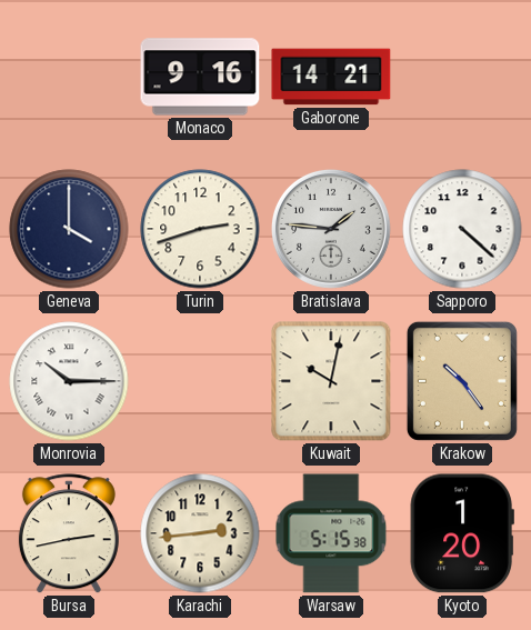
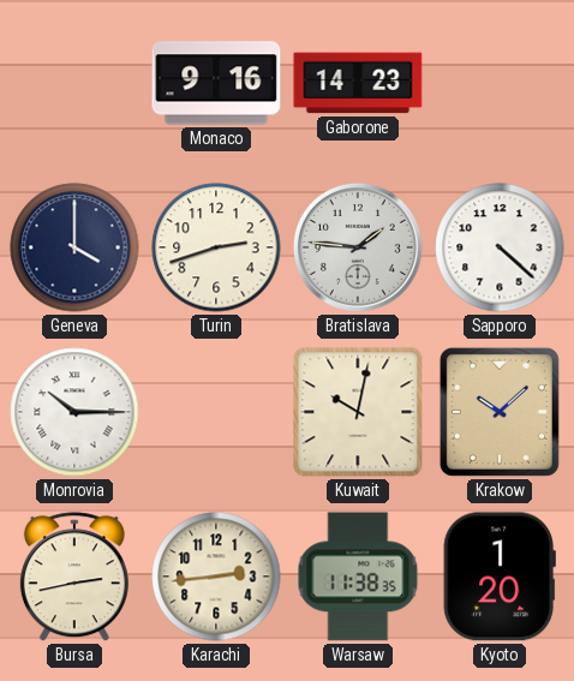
Gaborone: 14:21 -> 14:23 (358, 83)
Krakow: 10:24 -> 10:08 (500, 412)
Warsaw: 5:15 -> 11:38 (358, 577)
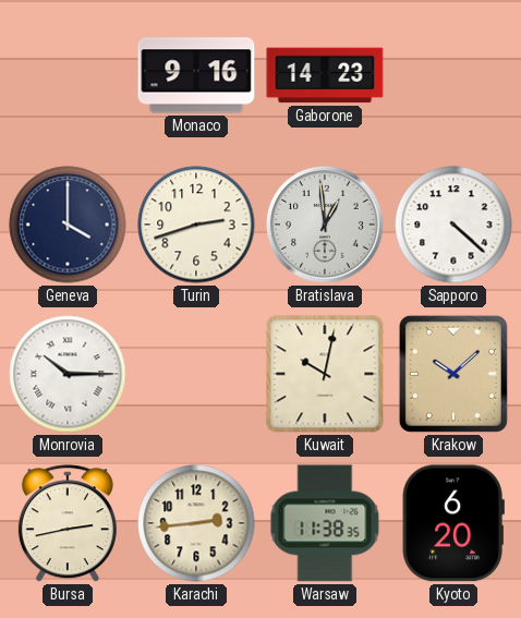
Bratislava: 1:46 -> 12:59 (325, 225)
Kyoto: 1:20 -> 6:20 (453, 523)
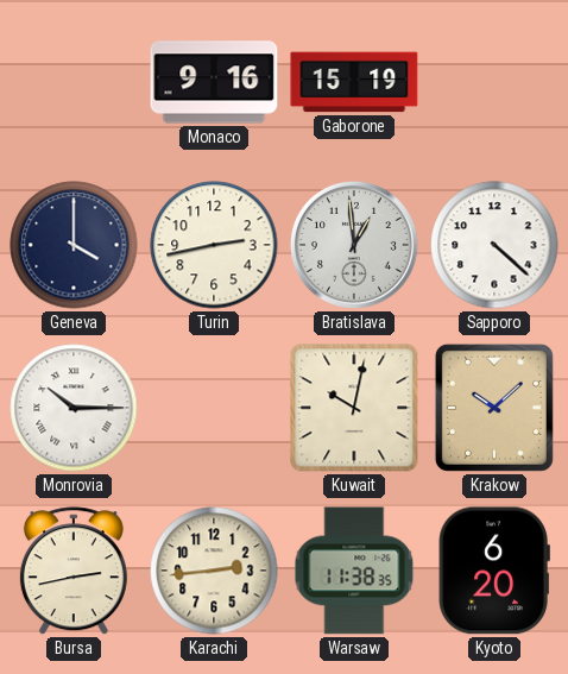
Gaborone: 14:23 -> 15:19 (354, 82)
Turin: 2:42 -> 2:43 (214, 245)
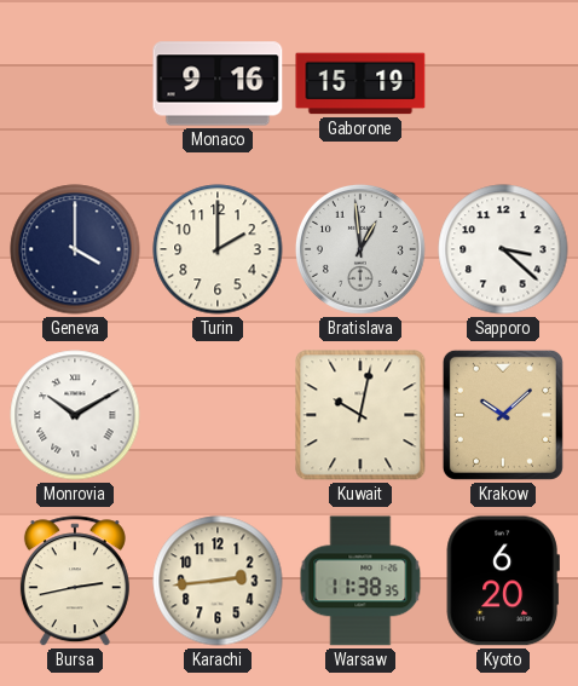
Turin: 2:43 -> 2:00 (218, 249)
Sapporo: 4:22 -> 3:22 (503, 249)
Monrovia: 10:15 -> 10:10 (75, 415)
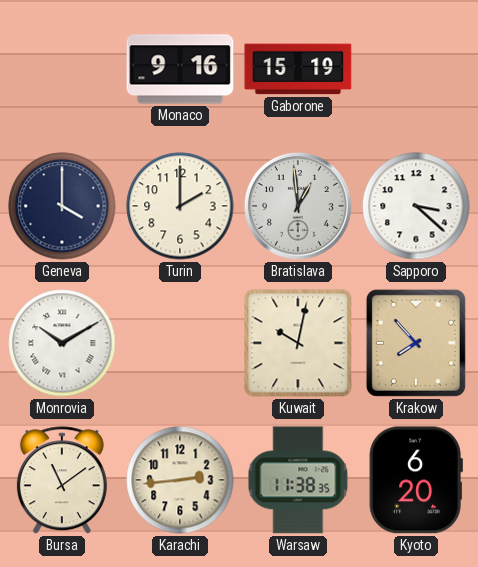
Krakow: 10:08 -> 7:53 (416, 343)
Bursa: 2:43 -> 11:09 (62, 481)
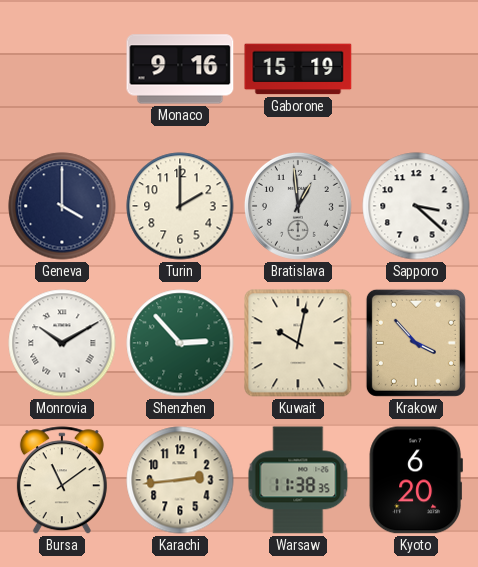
Shenzhen: none -> 2:53 (180, 343)
Krakow: 7:53 -> 3:53 (416, 343)
